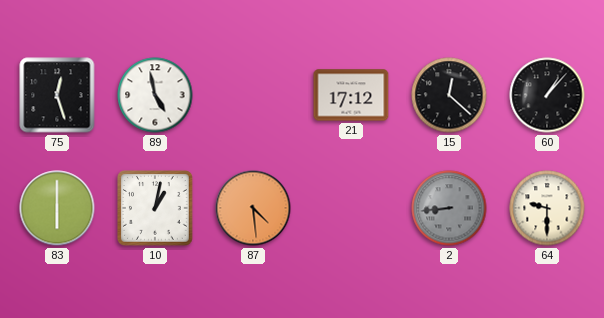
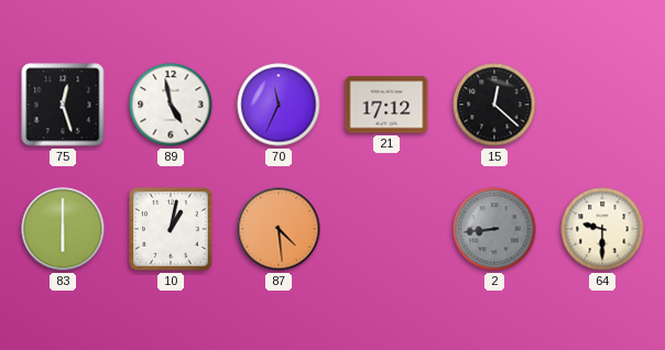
70: none -> 11:34 (279, 105)
60: 1:07 -> none (547, 95)
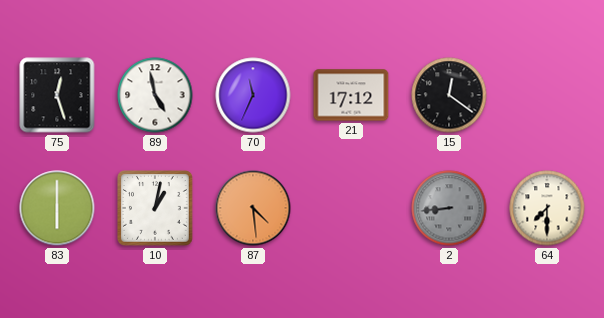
15: 12:22 -> 12:21 (449, 95)
64: 9:30 -> 7:30 (547, 208)
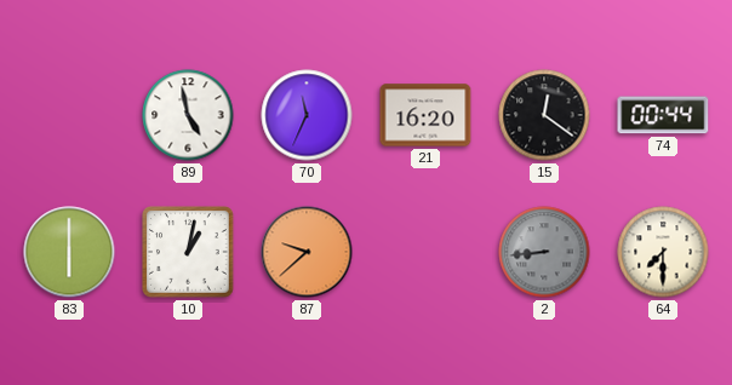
75: 12:27 -> none (57, 95)
21: 17:12 -> 16:20 (425, 115)
74: none -> 00:44 (663, 115)
87: 4:29 -> 9:38 (307, 252)
